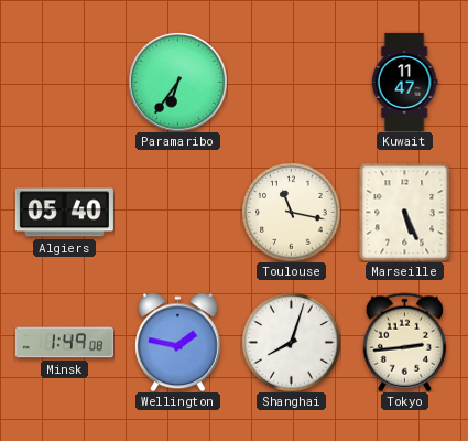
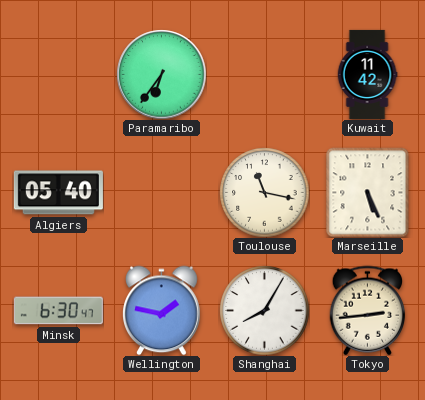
Kuwait: 11:47 -> 11:42 (367, 74)
Minsk: 1:49 -> 6:30 (58, 311)
Shanghai: 8:03 -> 8:05 (264, 310)
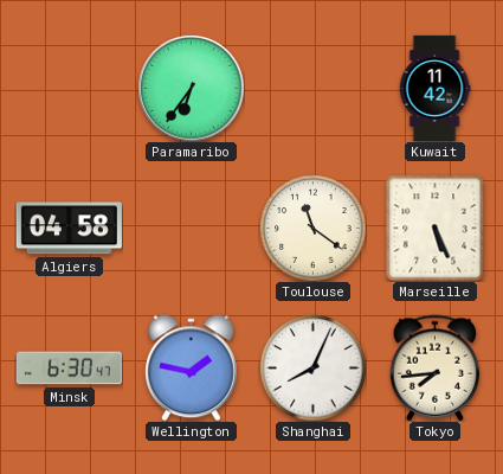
Algiers: 05:40 -> 04:58 (69, 229)
Toulouse: 11:17 -> 11:21 (312, 228)
Shanghai: 8:05 -> 8:04 (312, 367)
Tokyo: 2:44 -> 7:44 (436, 367)
